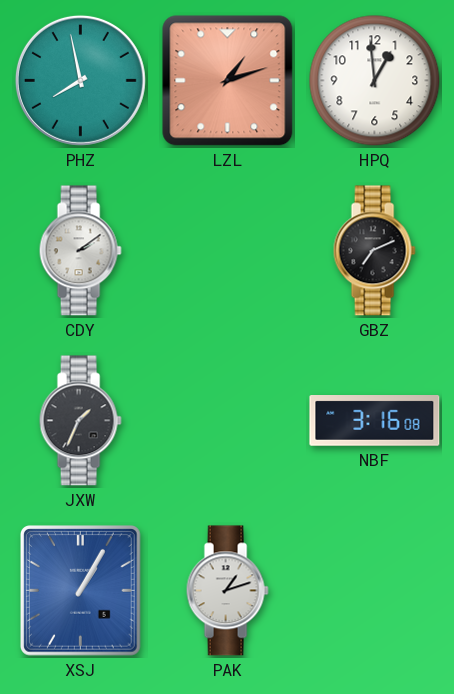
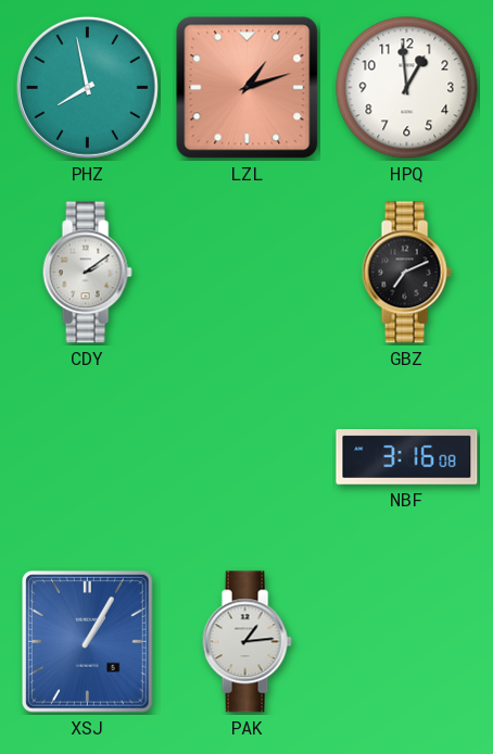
JXW: 1:34 -> none (80, 421)
PAK: 1:12 -> 1:14 (246, 642)
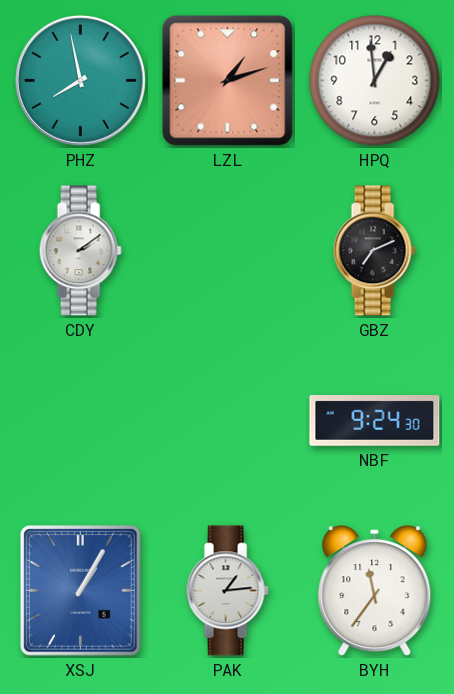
NBF: 3:16 -> 9:24 (375, 421)
BYH: none -> 11:36 (375, 591)
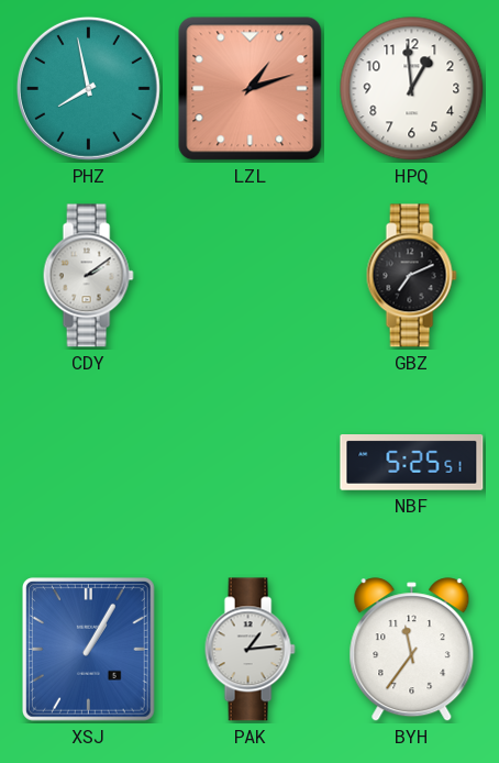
NBF: 9:24 -> 5:25 (412, 463)
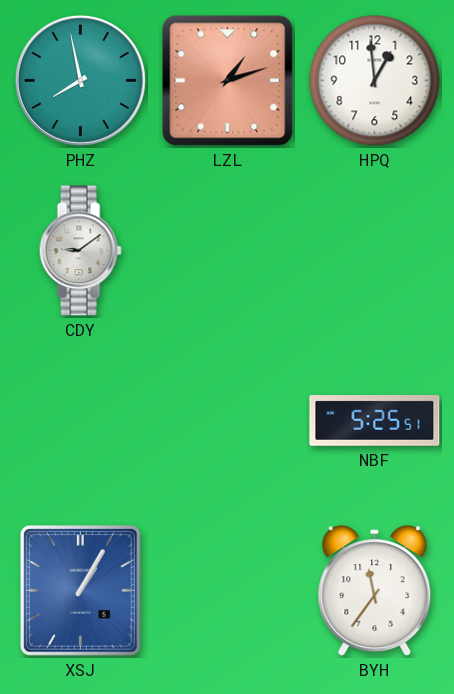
CDY: 2:09 -> 9:09 (80, 251)
GBZ: 7:11 -> none (411, 276)
PAK: 1:14 -> none (249, 650)
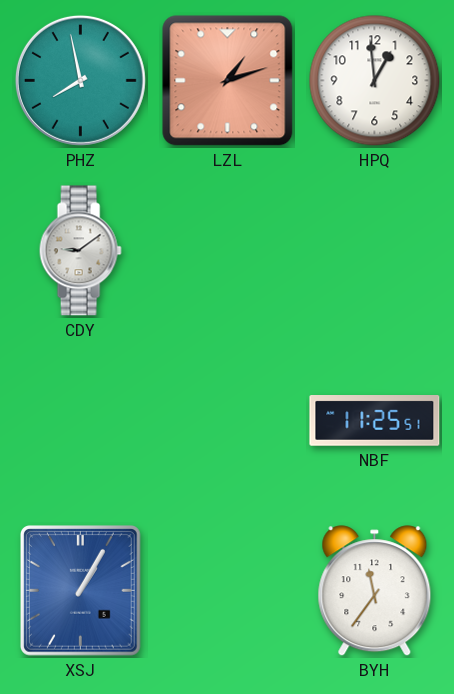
NBF: 5:25 -> 11:25 (375, 421)
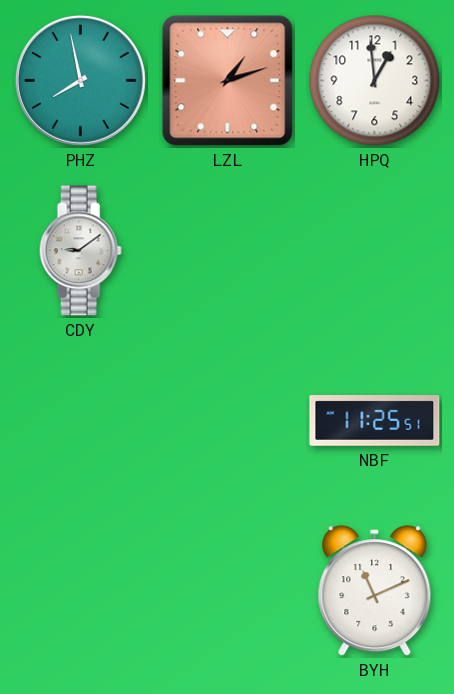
XSJ: 1:05 -> none (81, 591)
BYH: 11:36 -> 11:11 (375, 591)
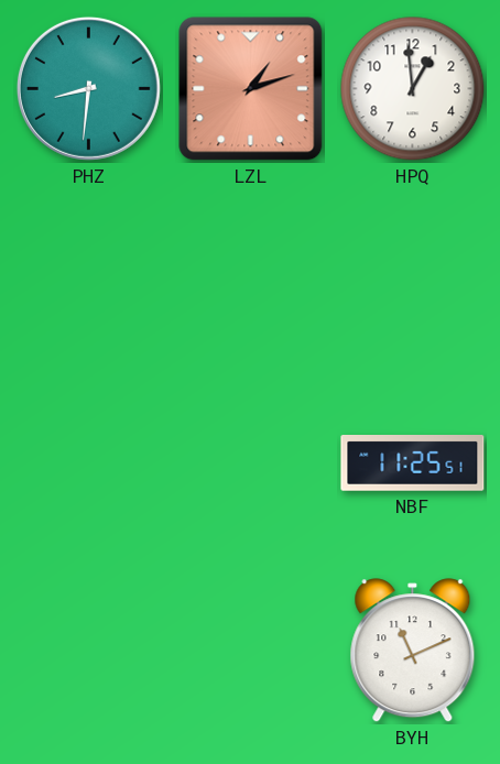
PHZ: 7:58 -> 8:31 (88, 88)
CDY: 9:09 -> none (80, 251)
